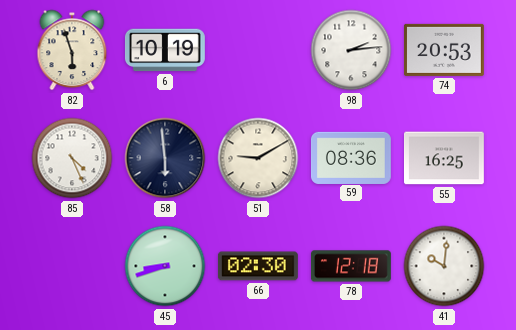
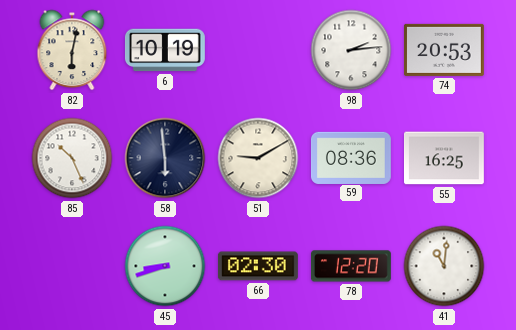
82: 5:57 -> 6:02 (72, 50)
85: 4:26 -> 10:26 (72, 158)
78: 12:18 -> 12:20 (351, 266)
41: 10:01 -> 11:01 (444, 266)
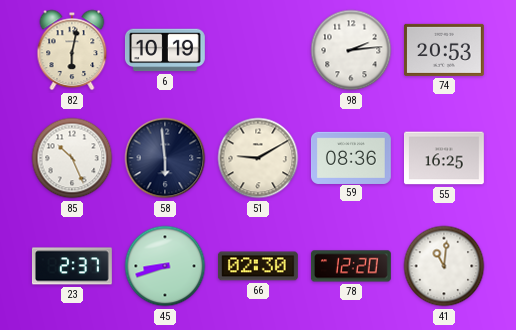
23: none -> 2:37 (72, 266)
